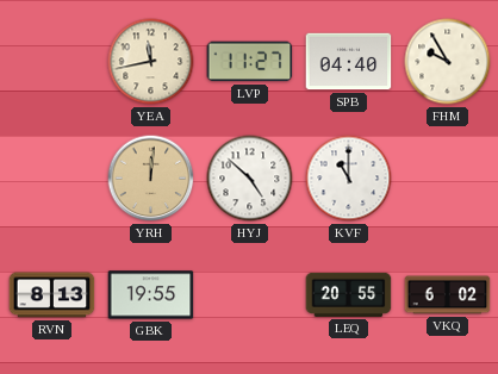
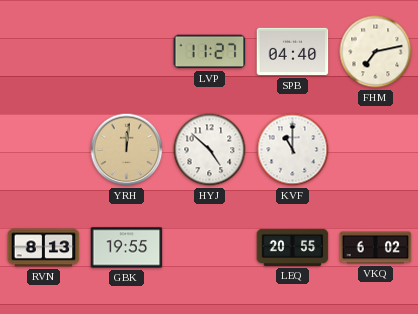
YEA: 11:43 -> none (151, 62)
FHM: 9:55 -> 7:13 (376, 52)
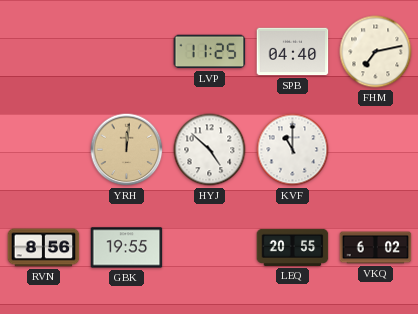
LVP: 11:27 -> 11:25 (210, 52)
RVN: 8:13 -> 8:56 (44, 248)
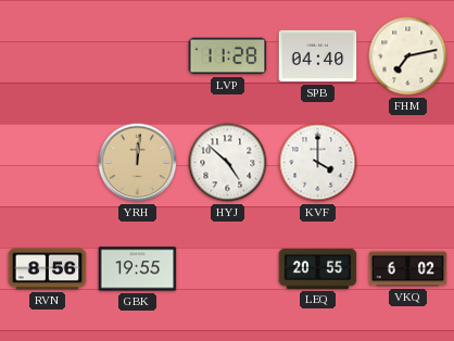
LVP: 11:25 -> 11:28 (228, 56)
KVF: 11:00 -> 4:00 (318, 163)
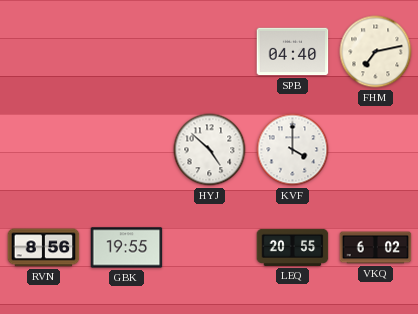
LVP: 11:28 -> none (228, 56)
YRH: 12:01 -> none (138, 163)
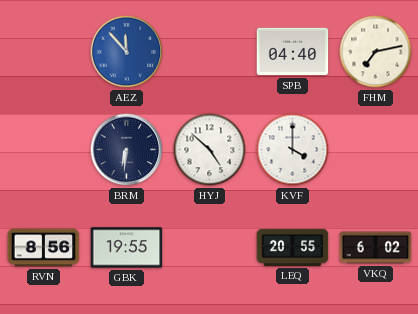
AEZ: none -> 11:53 (127, 52)
BRM: none -> 6:31 (127, 150)
